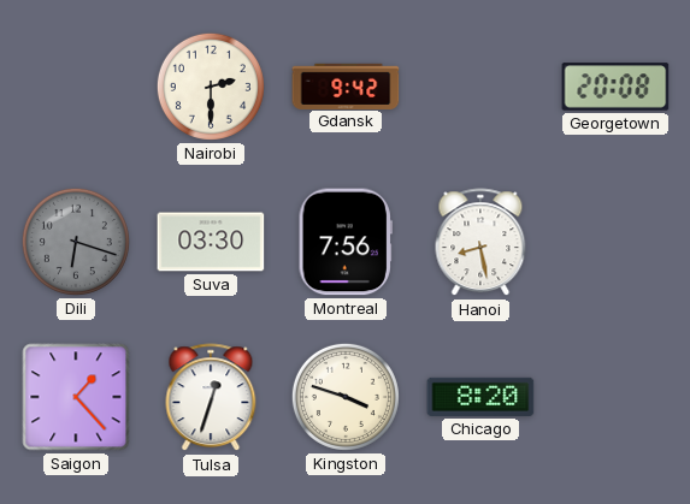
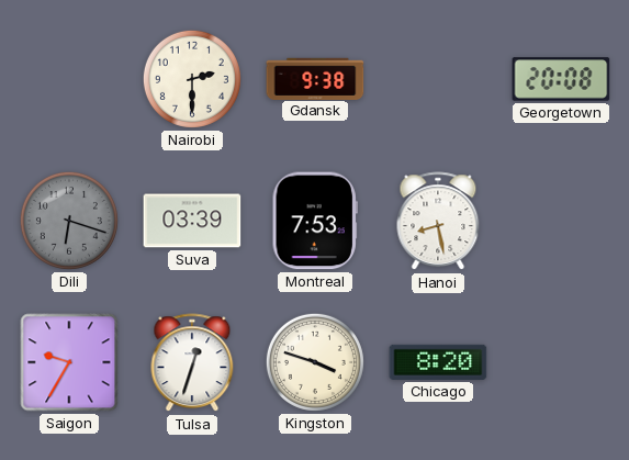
Gdansk: 9:42 -> 9:38 (315, 78)
Suva: 03:30 -> 03:39 (192, 221)
Montreal: 7:56 -> 7:53 (315, 221)
Saigon: 1:23 -> 9:35 (69, 362)
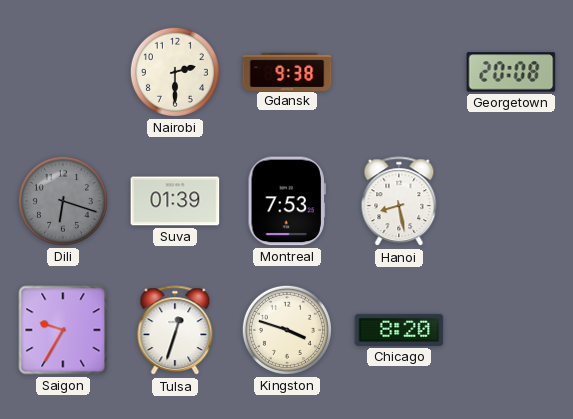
Suva: 03:39 -> 01:39 (175, 201)
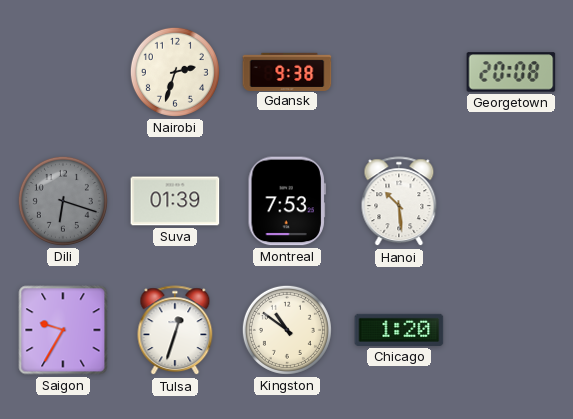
Nairobi: 2:30 -> 2:33 (175, 72)
Hanoi: 8:28 -> 10:29 (399, 202)
Kingston: 3:48 -> 10:51 (287, 330)
Chicago: 8:20 -> 1:20 (399, 330)
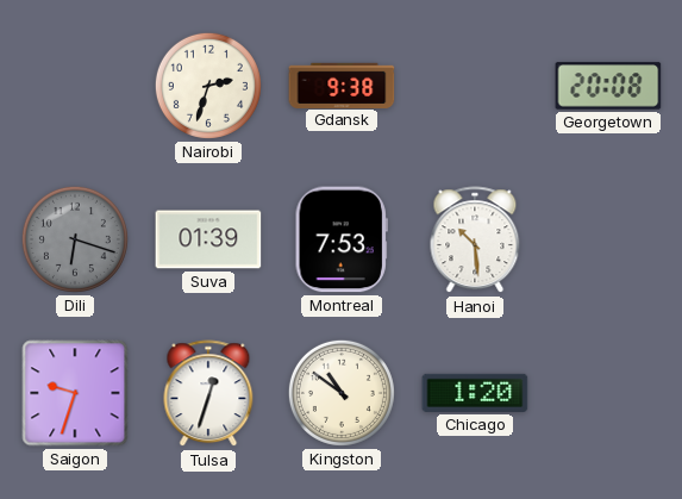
Saigon: 9:35 -> 9:33 (75, 393)
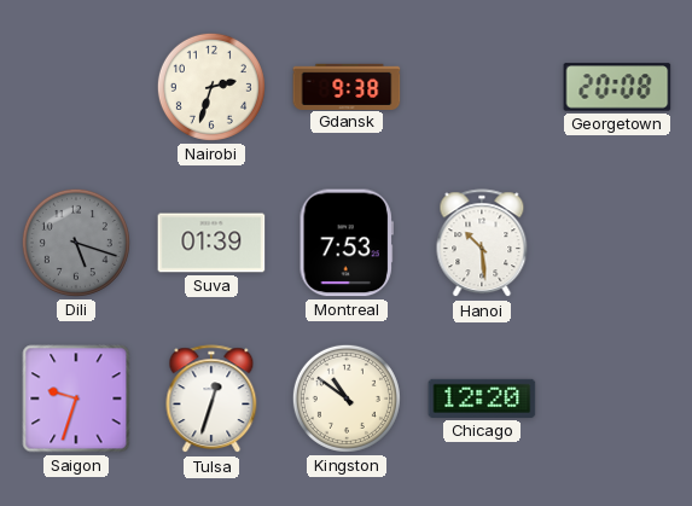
Dili: 6:18 -> 5:18 (76, 243)
Chicago: 1:20 -> 12:20 (482, 399)
